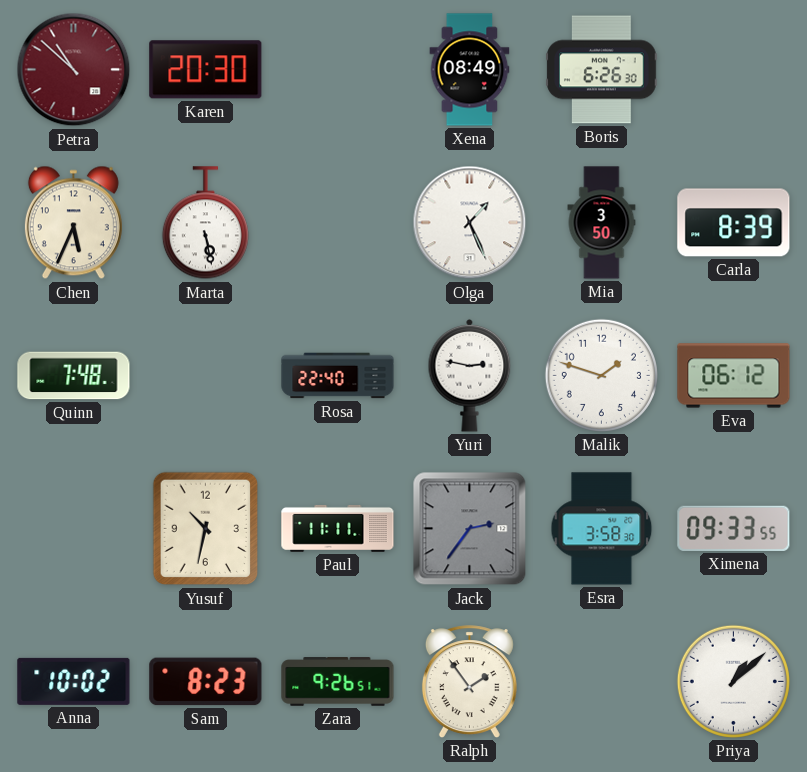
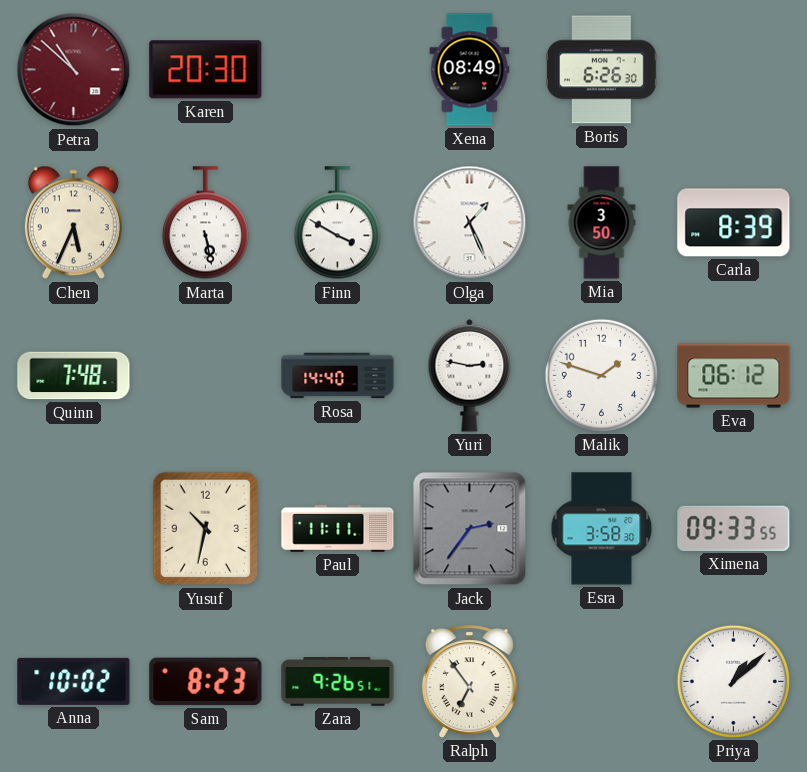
Finn: none -> 3:50 (337, 223)
Rosa: 22:40 -> 14:40 (338, 376)
Ralph: 1:54 -> 6:54 (469, 682)
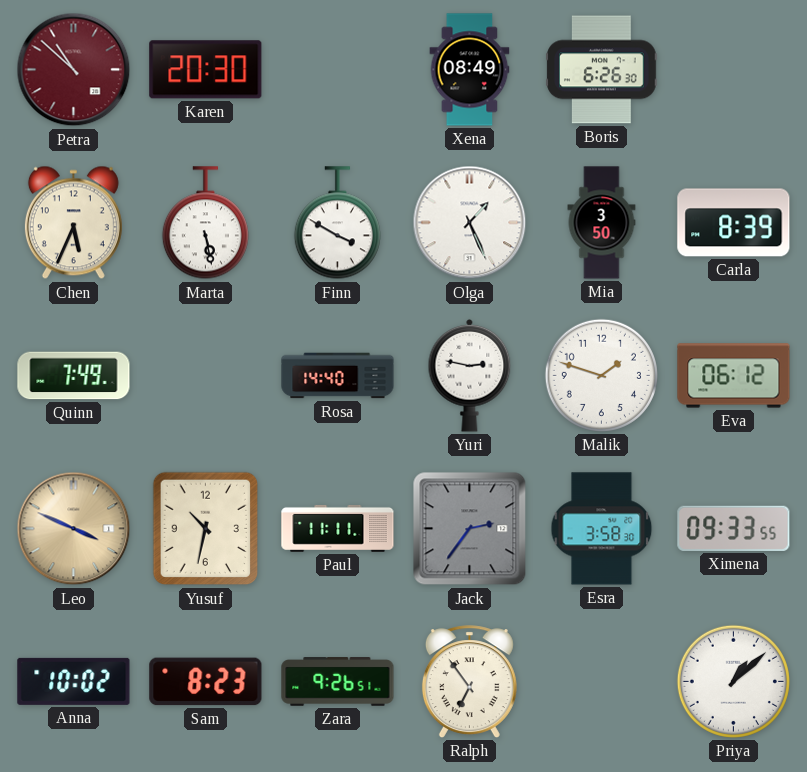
Quinn: 7:48 -> 7:49 (74, 376)
Leo: none -> 3:49 (74, 529)
